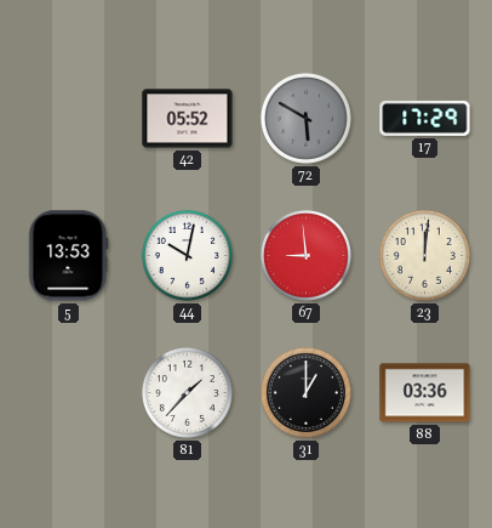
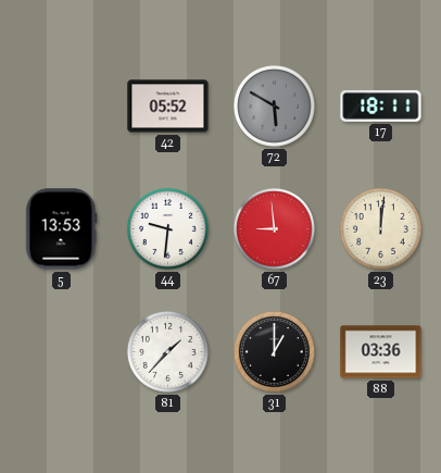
17: 17:29 -> 18:11 (381, 105)
44: 10:02 -> 9:31 (167, 228)
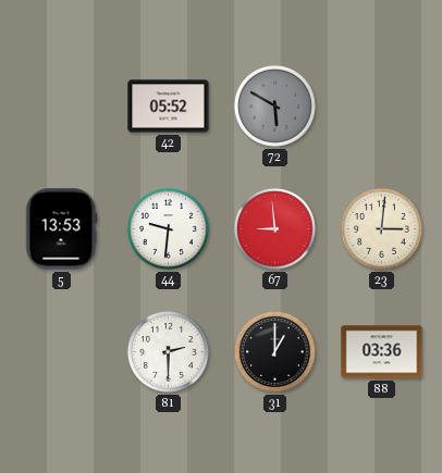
17: 18:11 -> none (381, 105)
23: 12:01 -> 3:01 (381, 228)
81: 1:37 -> 2:30 (168, 351)
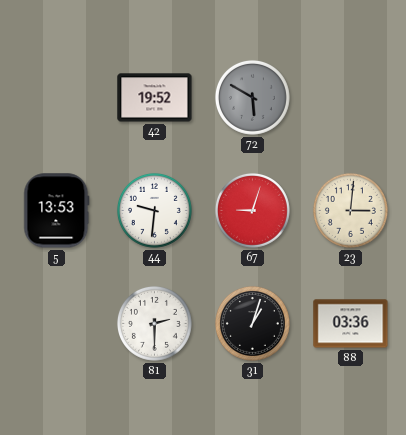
42: 05:52 -> 19:52 (155, 98)
67: 8:59 -> 9:03 (252, 210)
31: 1:00 -> 1:03 (252, 323)
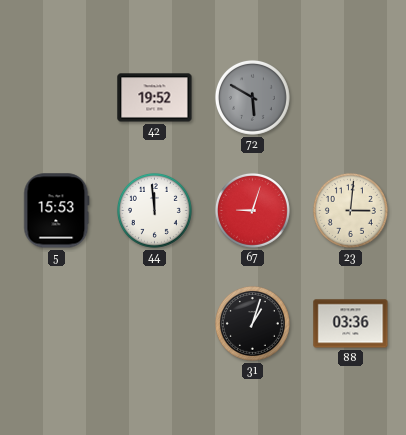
5: 13:53 -> 15:53 (57, 211)
44: 9:31 -> 11:59 (154, 210)
81: 2:30 -> none (154, 323)
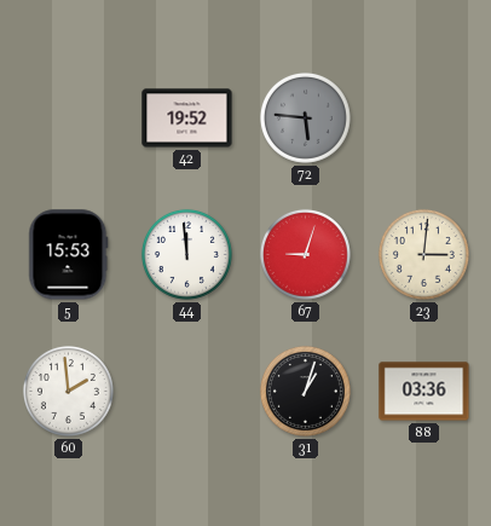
72: 5:50 -> 5:46 (305, 117)
60: none -> 1:59 (68, 391)
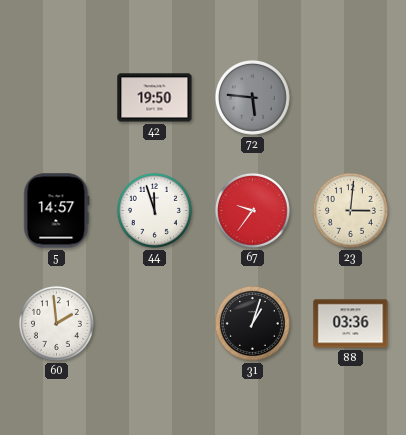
42: 19:52 -> 19:50 (155, 98)
5: 15:53 -> 14:57 (57, 211)
44: 11:59 -> 11:57 (154, 210)
67: 9:03 -> 9:36 (252, 210)
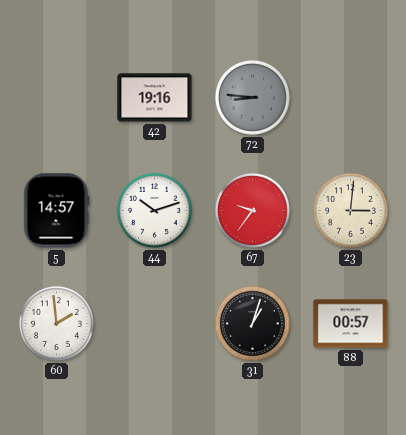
42: 19:50 -> 19:16 (155, 98)
72: 5:46 -> 8:46 (252, 97)
44: 11:57 -> 10:12 (154, 210)
88: 03:36 -> 00:57 (351, 324)
